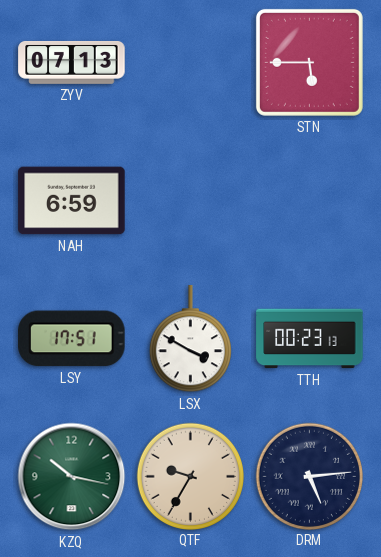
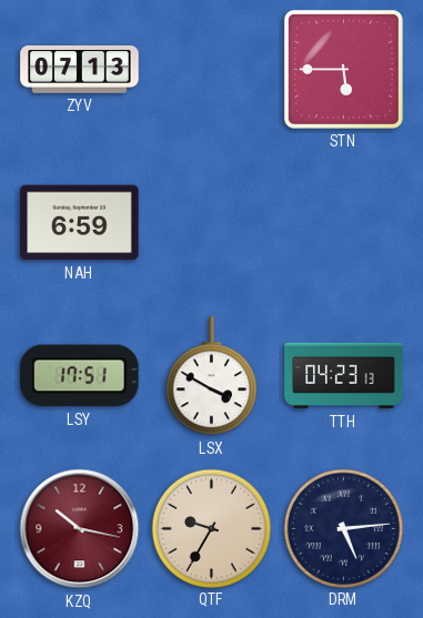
TTH: 00:23 -> 04:23 (344, 376)
KZQ dial: green -> burgundy (80, 529)
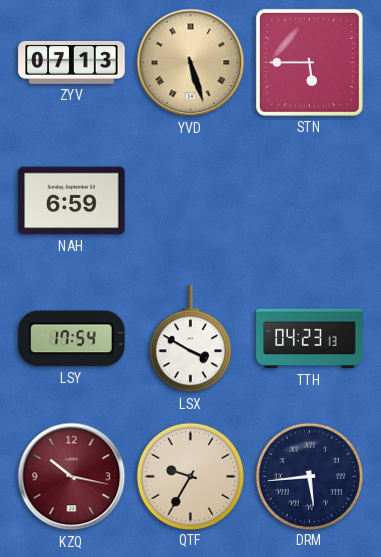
YVD: none -> 5:27 (191, 63)
LSY: 17:51 -> 17:54 (72, 339)
DRM: 5:14 -> 5:44 (309, 476)
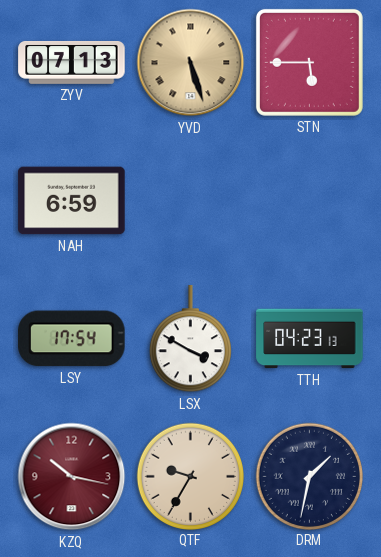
DRM: 5:44 -> 1:32 (309, 476)
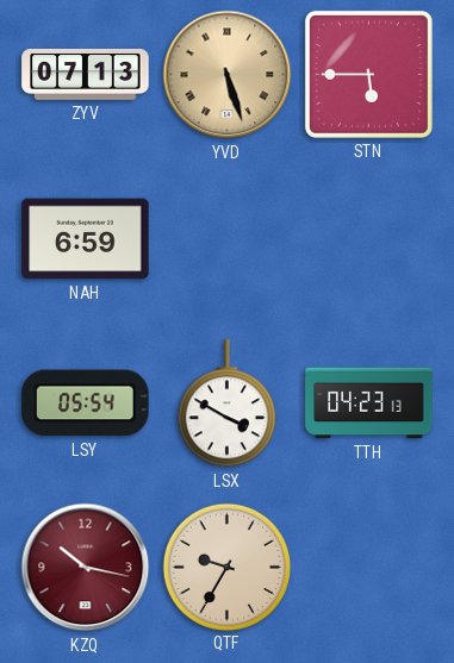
LSY: 17:54 -> 05:54 (86, 404)
DRM: 1:32 -> none (309, 476)
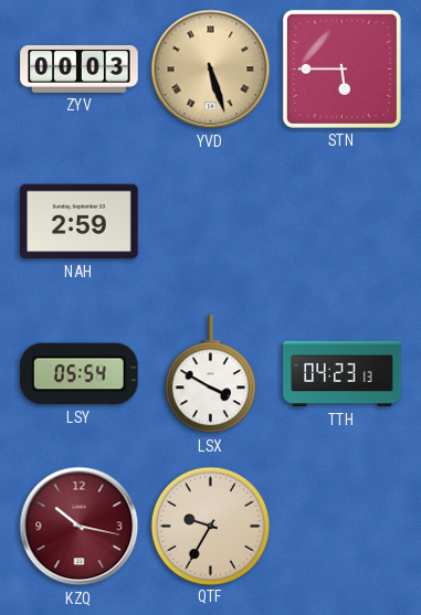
ZYV: 07:13 -> 00:03 (80, 68)
NAH: 6:59 -> 2:59 (80, 222)
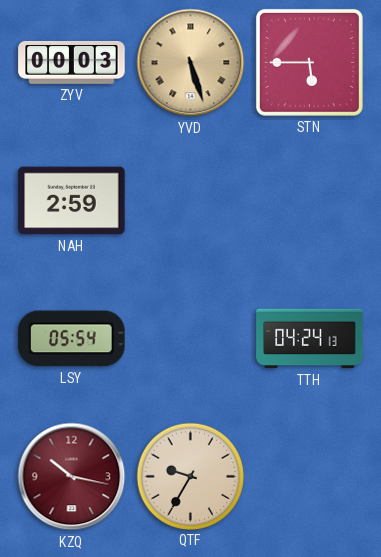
LSX: 3:50 -> none (210, 374)
TTH: 04:23 -> 04:24 (310, 339)
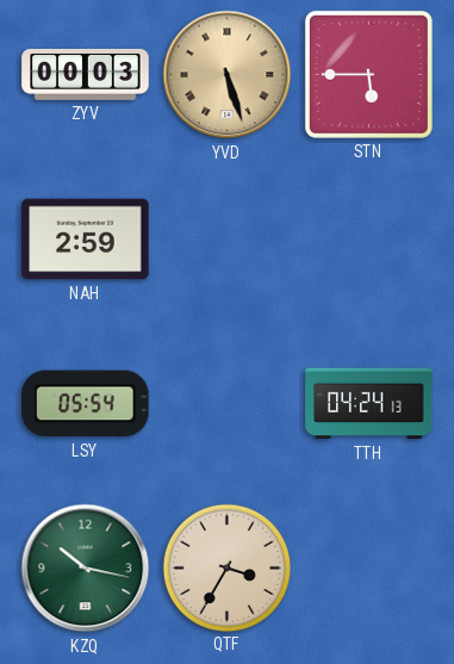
KZQ dial: burgundy -> green (86, 569)
QTF: 9:35 -> 3:35 (226, 567)
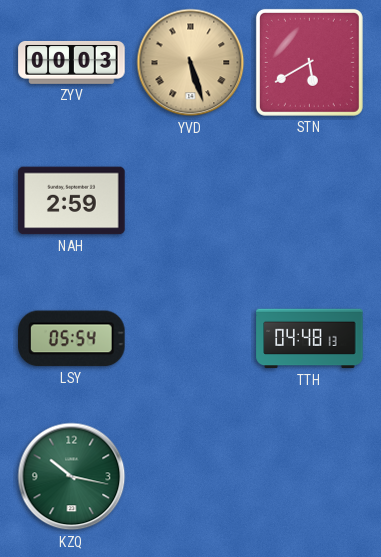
STN: 5:45 -> 5:40 (309, 62)
TTH: 04:24 -> 04:48 (310, 339)
QTF: 3:35 -> none (226, 567)
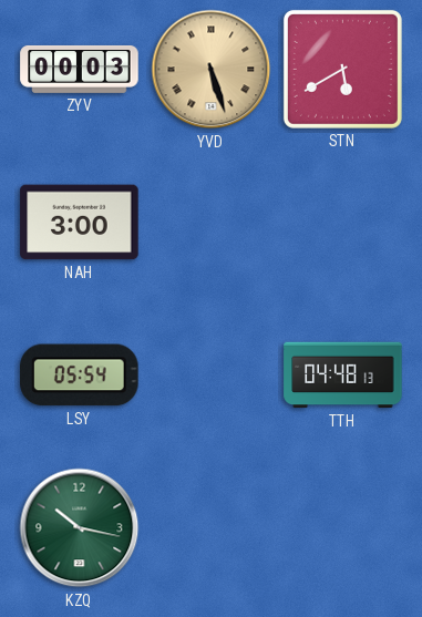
NAH: 2:59 -> 3:00 (80, 223)
